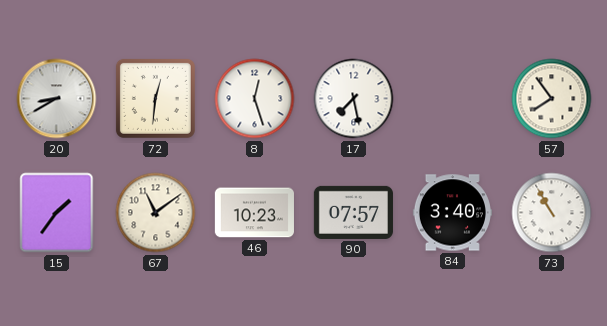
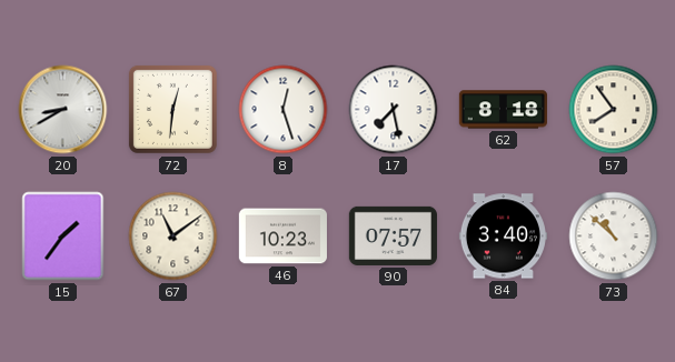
62: none -> 8:18 (503, 110)
73: 10:55 -> 10:52 (614, 237)
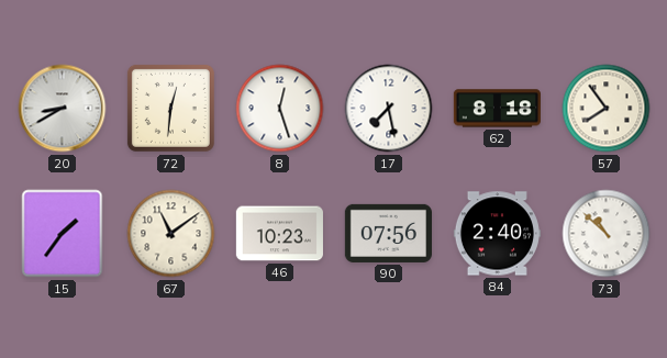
90: 07:57 -> 07:56 (388, 233)
84: 3:40 -> 2:40 (497, 234)
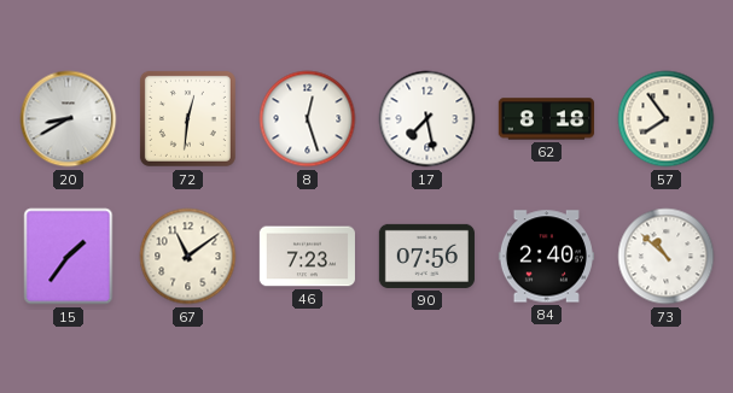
46: 10:23 -> 7:23 (307, 257)
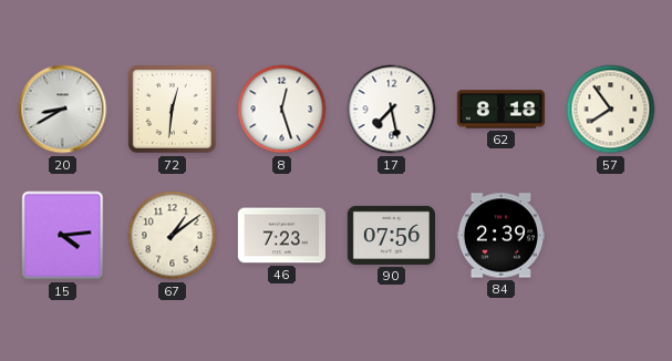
15: 1:36 -> 4:14 (63, 236)
67: 11:09 -> 1:09 (173, 236)
84: 2:40 -> 2:39 (500, 236)
73: 10:52 -> none (667, 257)
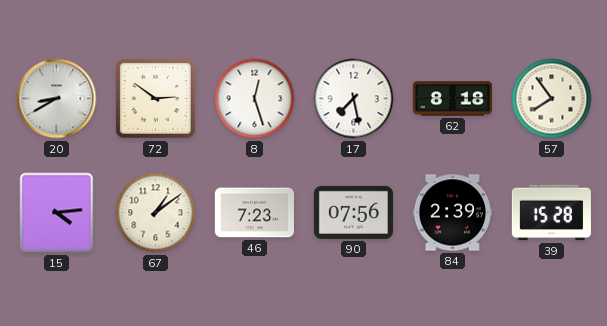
72: 12:31 -> 2:51 (155, 98)
39: none -> 15:28 (551, 213)
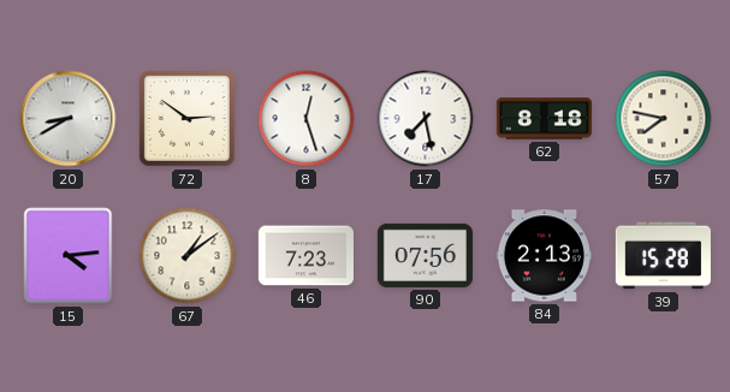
57: 7:54 -> 7:47 (664, 119)
84: 2:39 -> 2:13 (544, 256)
